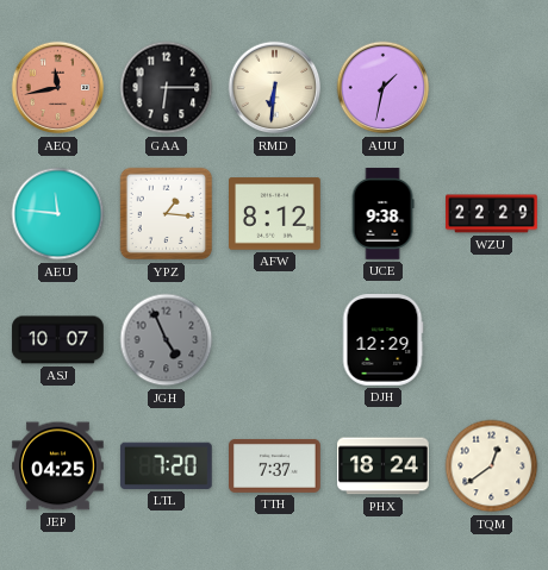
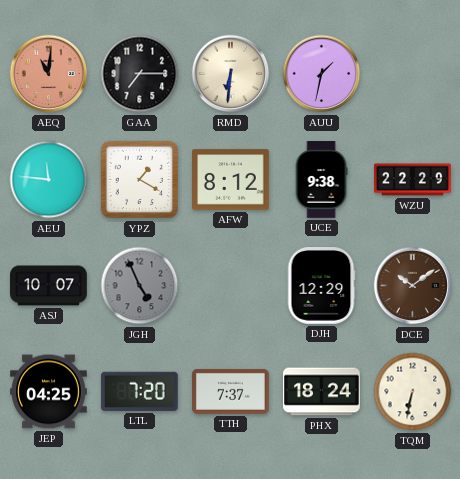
AEQ: 11:43 -> 11:01 (49, 74)
GAA: 6:15 -> 7:15 (140, 74)
YPZ: 1:16 -> 1:20 (140, 180)
DCE: none -> 10:09 (413, 286)
TQM: 12:39 -> 6:32 (413, 392)
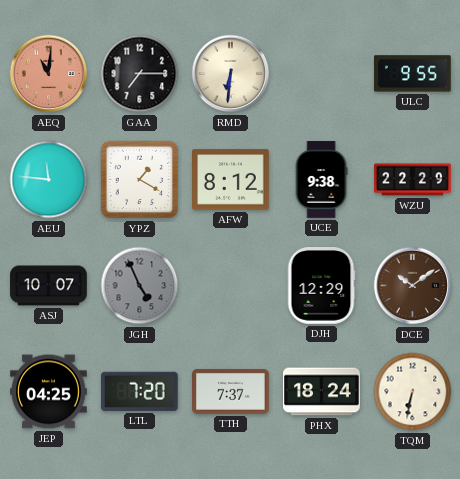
AUU: 1:32 -> none (322, 74)
ULC: none -> 9:55 (413, 74)
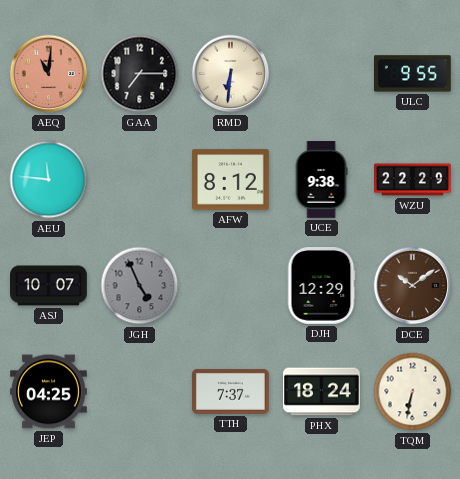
YPZ: 1:20 -> none (140, 180)
LTL: 7:20 -> none (139, 391)
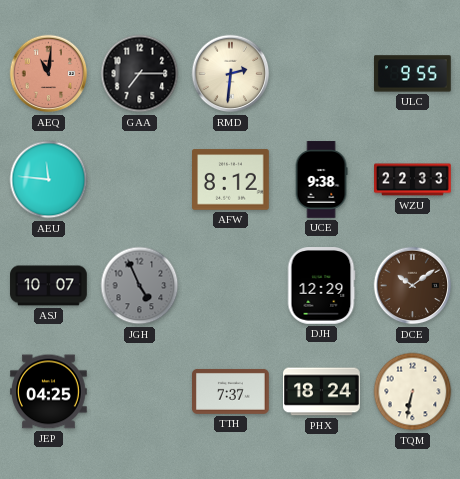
RMD: 6:31 -> 2:31 (231, 74)
WZU: 22:29 -> 22:33 (413, 180)
